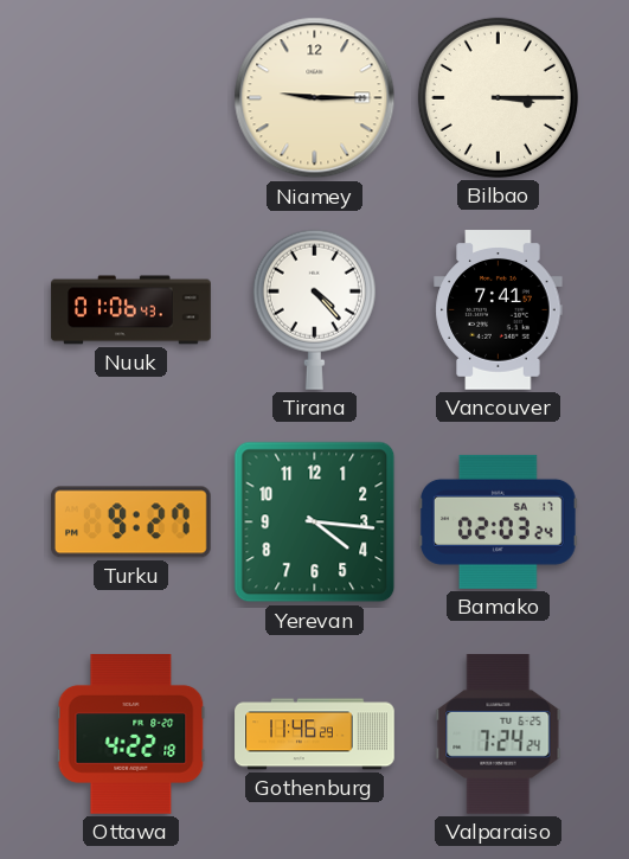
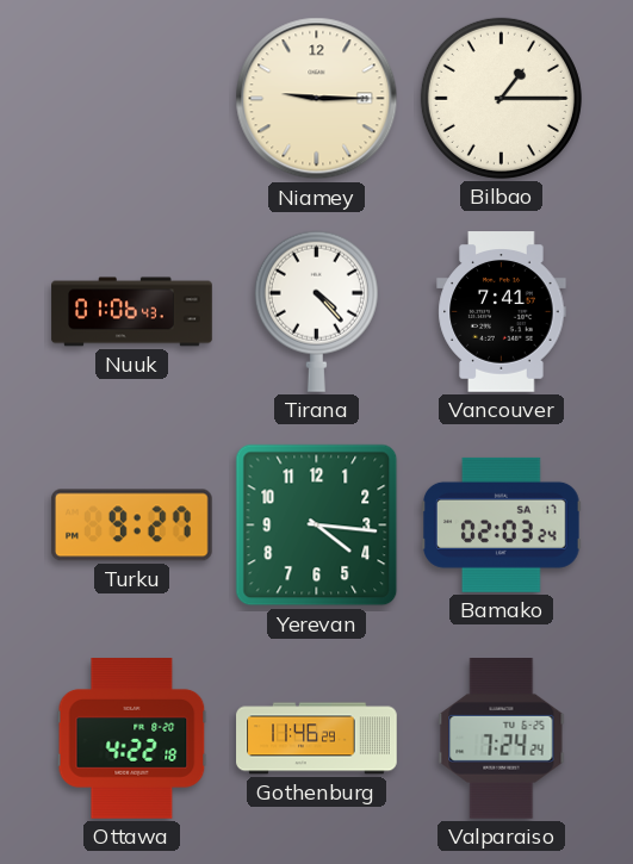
Bilbao: 3:15 -> 1:15 (501, 98)
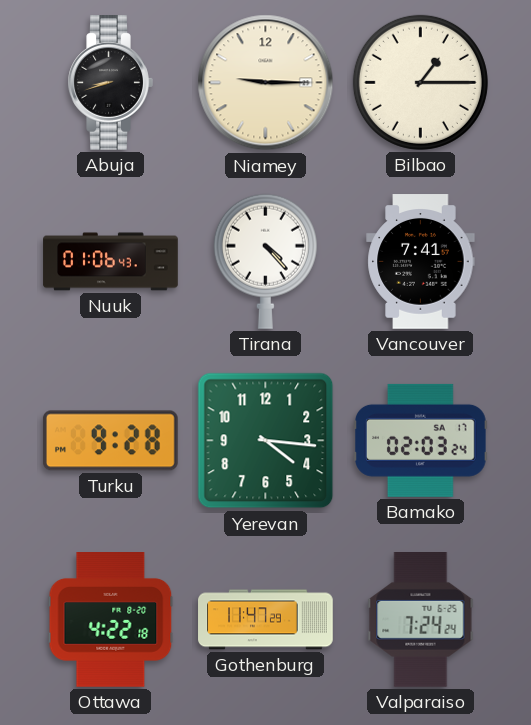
Abuja: none -> 8:42 (110, 83)
Turku: 9:27 -> 9:28 (110, 441)
Gothenburg: 11:46 -> 11:47 (266, 620)
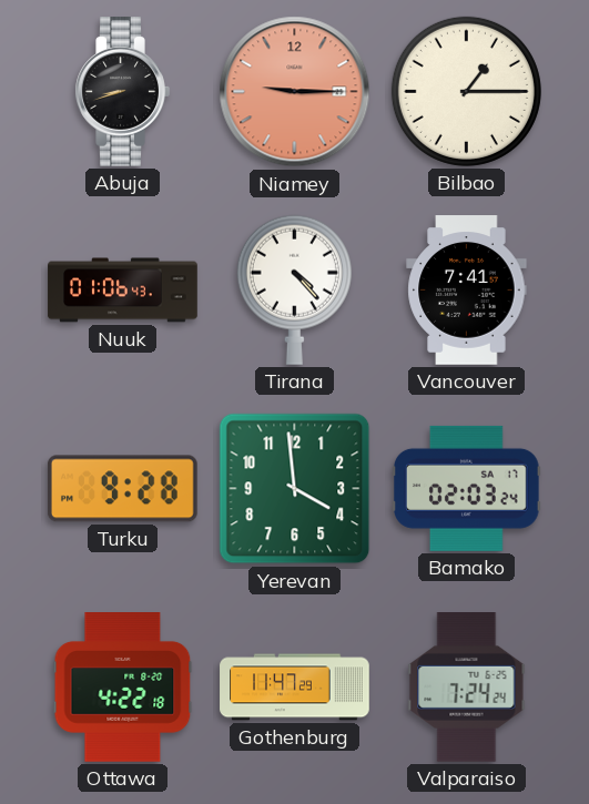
Niamey dial: cream -> salmon (295, 92)
Yerevan: 4:16 -> 3:59 (295, 489)
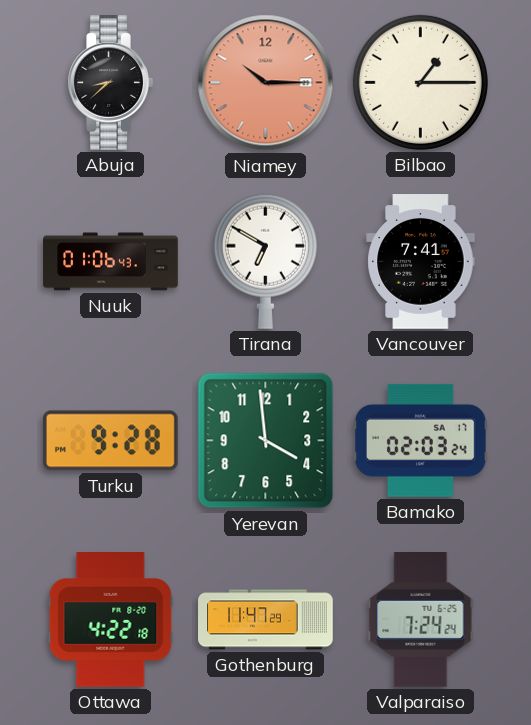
Abuja: 8:42 -> 8:38 (110, 83)
Niamey: 9:15 -> 10:15 (266, 83)
Tirana: 4:23 -> 6:50 (265, 261)
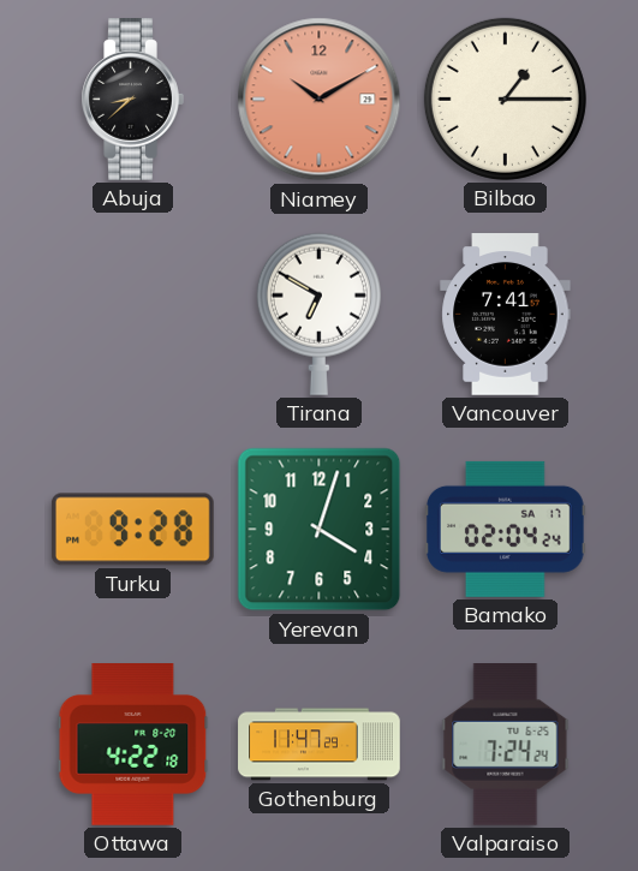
Niamey: 10:15 -> 10:10 (320, 100)
Nuuk: 01:06 -> none (111, 262)
Yerevan: 3:59 -> 4:03 (320, 530)
Bamako: 02:03 -> 02:04 (506, 529)
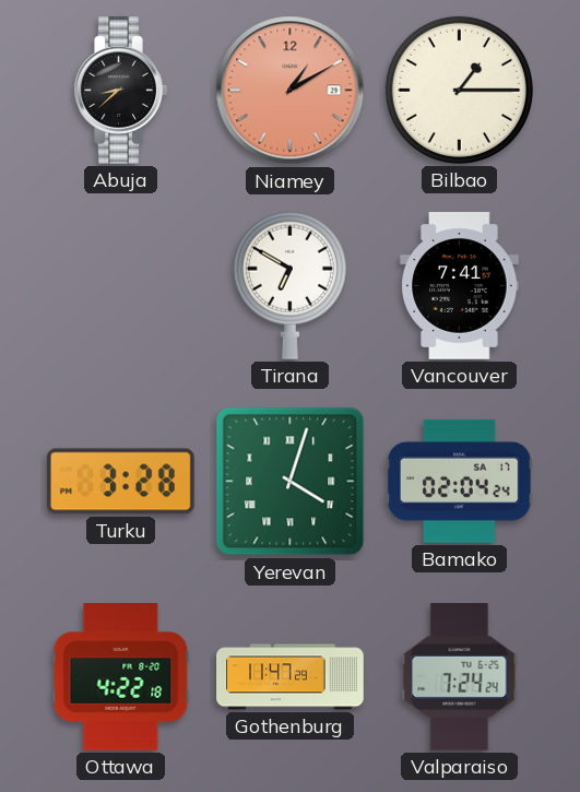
Niamey: 10:10 -> 1:10 (291, 91)
Turku: 9:28 -> 3:28 (120, 482)
Yerevan numerals: Arabic -> Roman (291, 482)
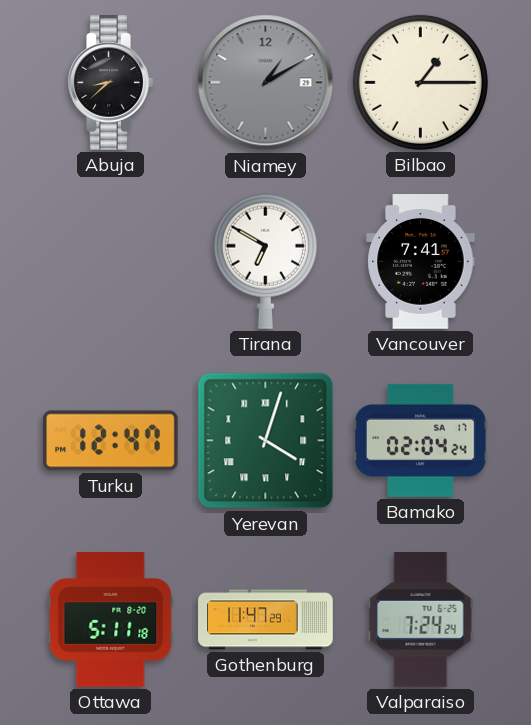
Niamey dial: salmon -> grey (266, 83)
Turku: 3:28 -> 12:47 (110, 441)
Ottawa: 4:22 -> 5:11 (111, 620)
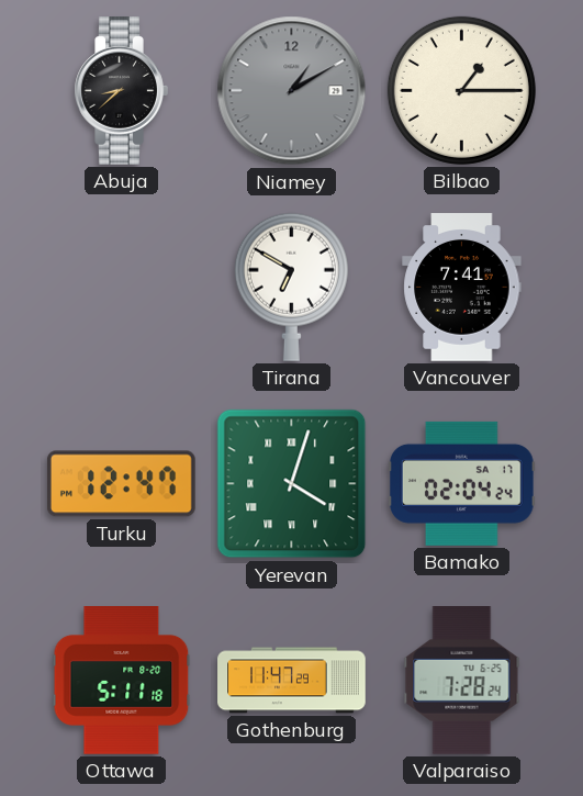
Valparaiso: 7:24 -> 7:28 (462, 681)
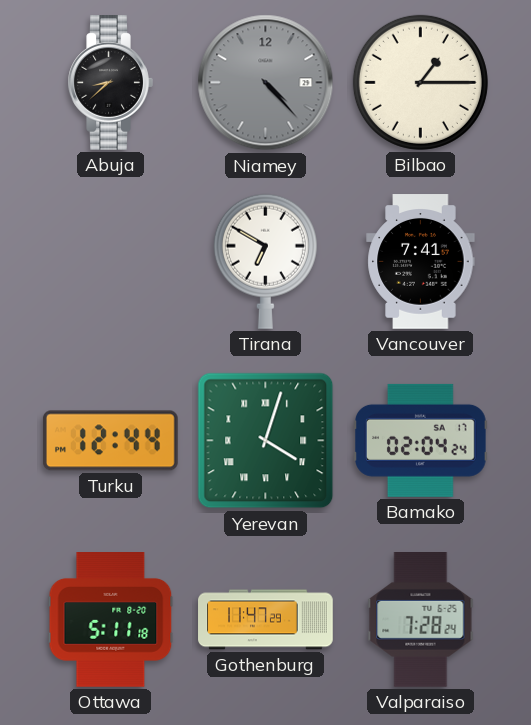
Niamey: 1:10 -> 4:23 (266, 83)
Turku: 12:47 -> 12:44 (110, 441)
